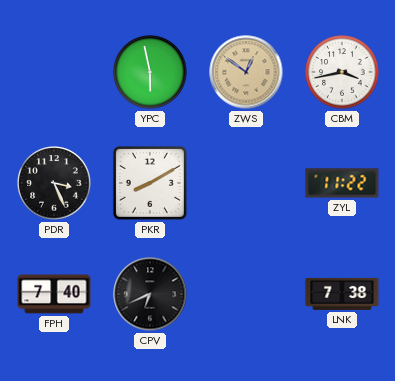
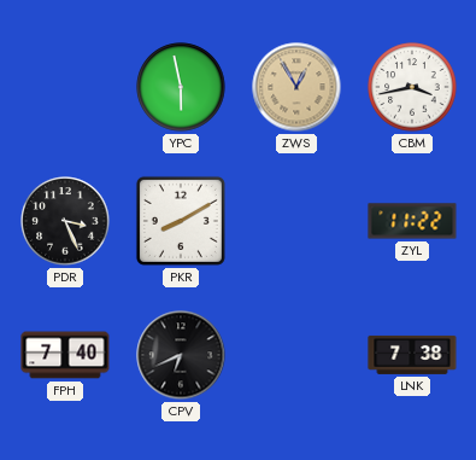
ZWS: 12:51 -> 12:55 (296, 87)
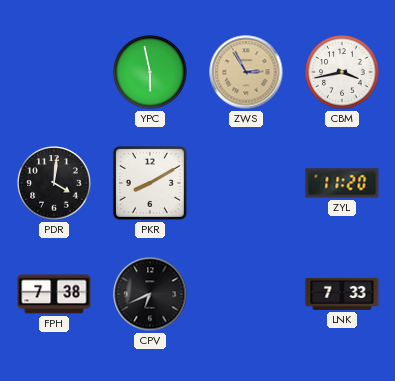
ZWS: 12:55 -> 2:55 (246, 72)
PDR: 3:26 -> 4:01 (54, 183)
ZYL: 11:22 -> 11:20 (342, 183)
FPH: 7:40 -> 7:38 (54, 294)
LNK: 7:38 -> 7:33 (342, 294)
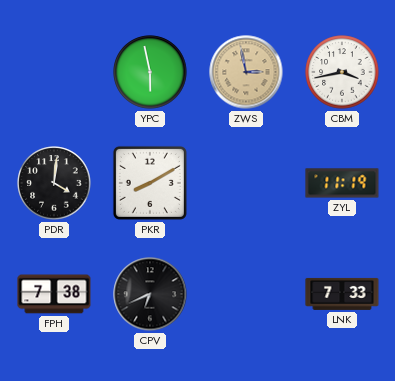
ZWS: 2:55 -> 2:58 (246, 72)
ZYL: 11:20 -> 11:19 (342, 183)
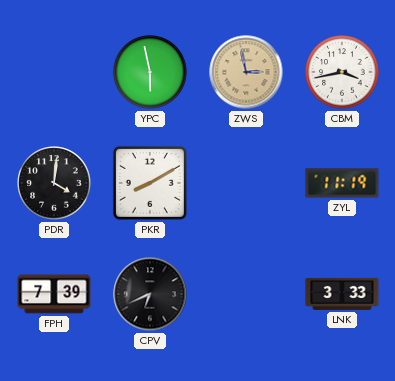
FPH: 7:38 -> 7:39 (54, 294)
LNK: 7:33 -> 3:33 (342, 294)
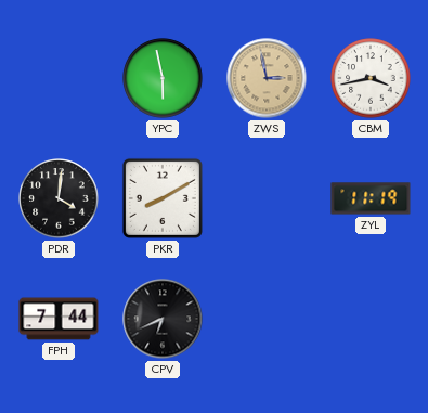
FPH: 7:39 -> 7:44 (59, 319)
LNK: 3:33 -> none (342, 294)
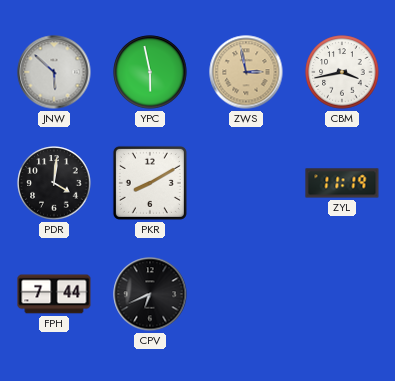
JNW: none -> 5:52 (54, 72)
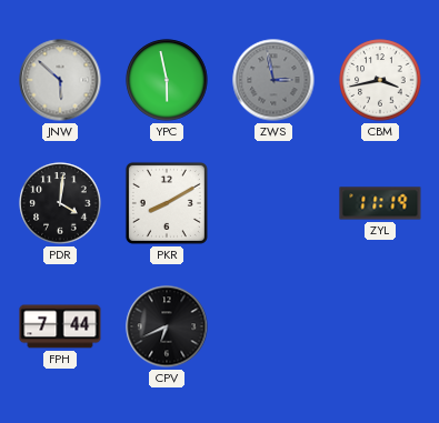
ZWS dial: champagne -> grey (273, 80)
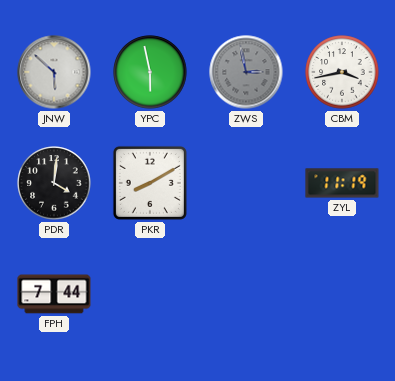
CPV: 6:41 -> none (167, 326)
